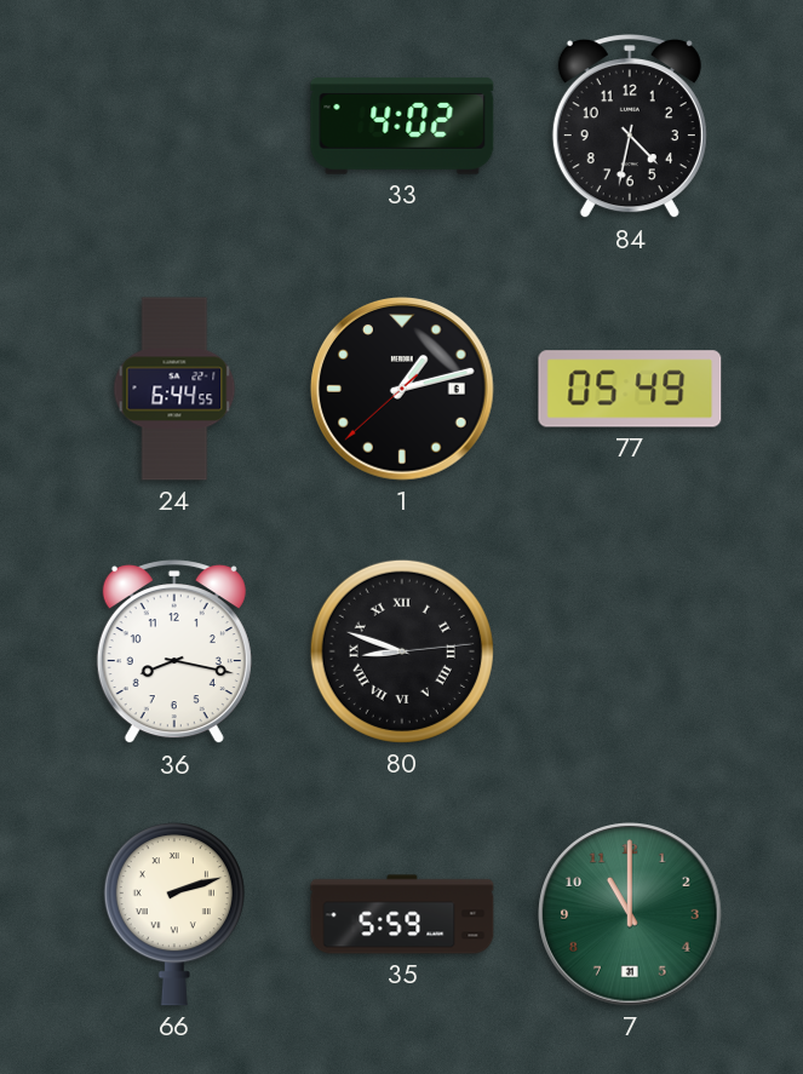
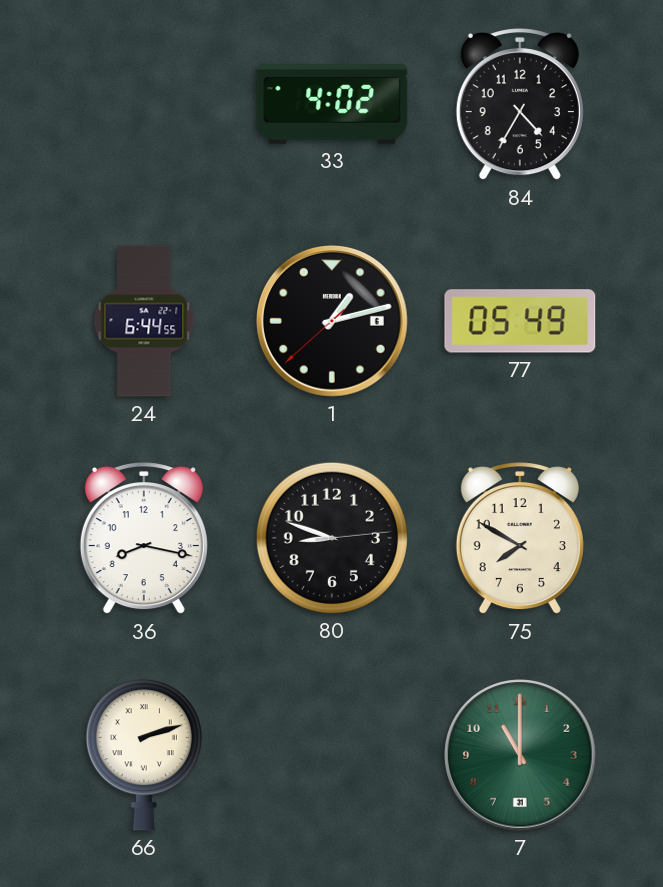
84: 4:32 -> 4:35 (520, 105)
80 numerals: Roman -> Arabic (332, 538)
75: none -> 7:50 (520, 539)
35: 5:59 -> none (402, 914)
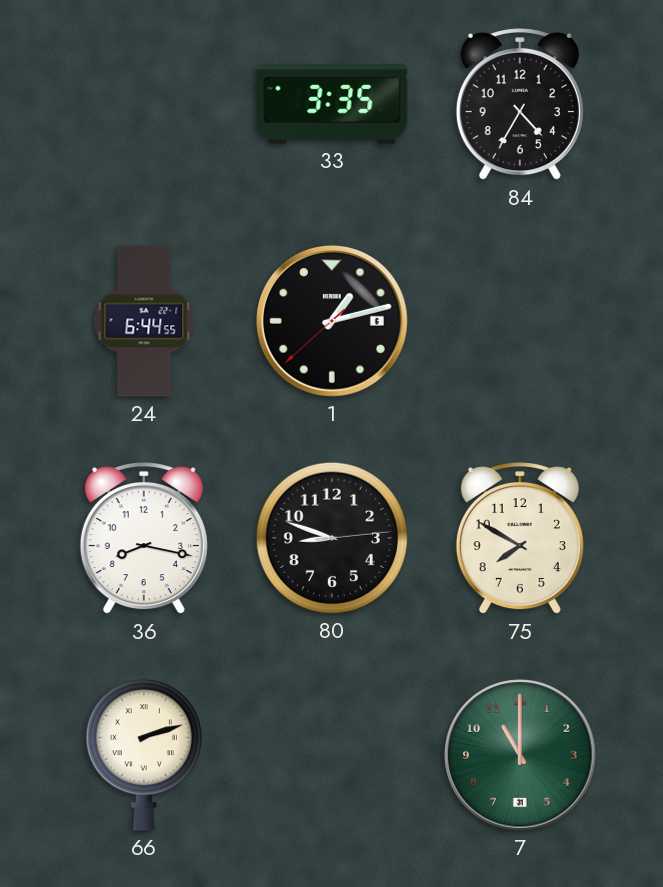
33: 4:02 -> 3:35 (332, 104)
77: 05:49 -> none (520, 321)
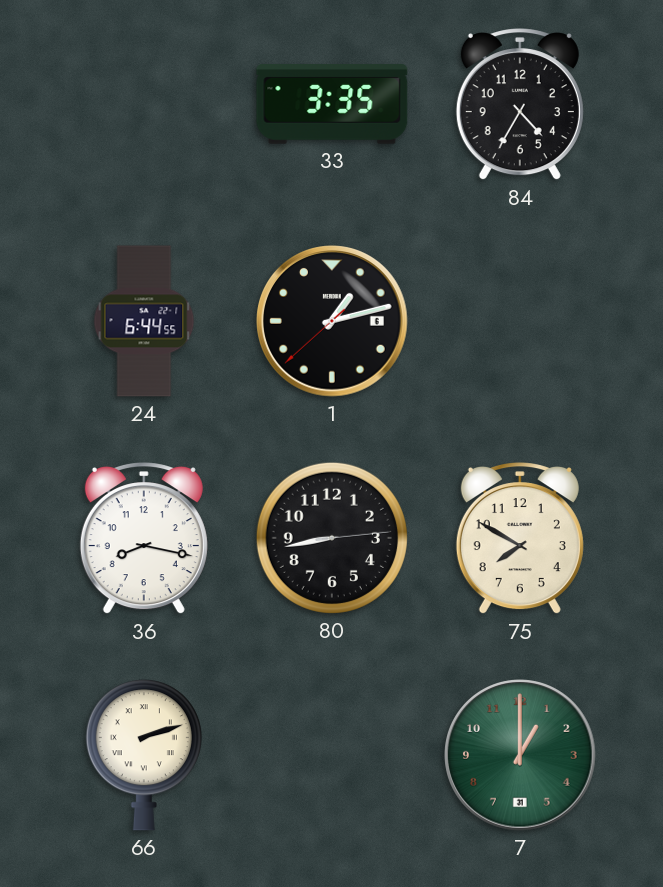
80: 8:48 -> 8:43 (332, 538)
7: 11:00 -> 1:00 (520, 755)
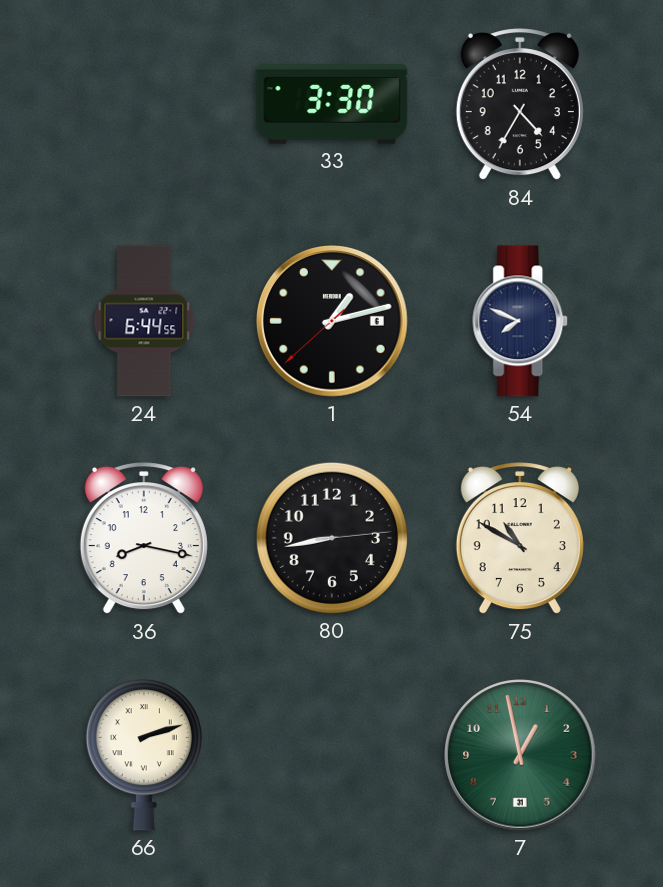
33: 3:35 -> 3:30 (332, 104)
54: none -> 7:49 (521, 321)
75: 7:50 -> 10:50 (520, 539)
7: 1:00 -> 12:58 (520, 755)
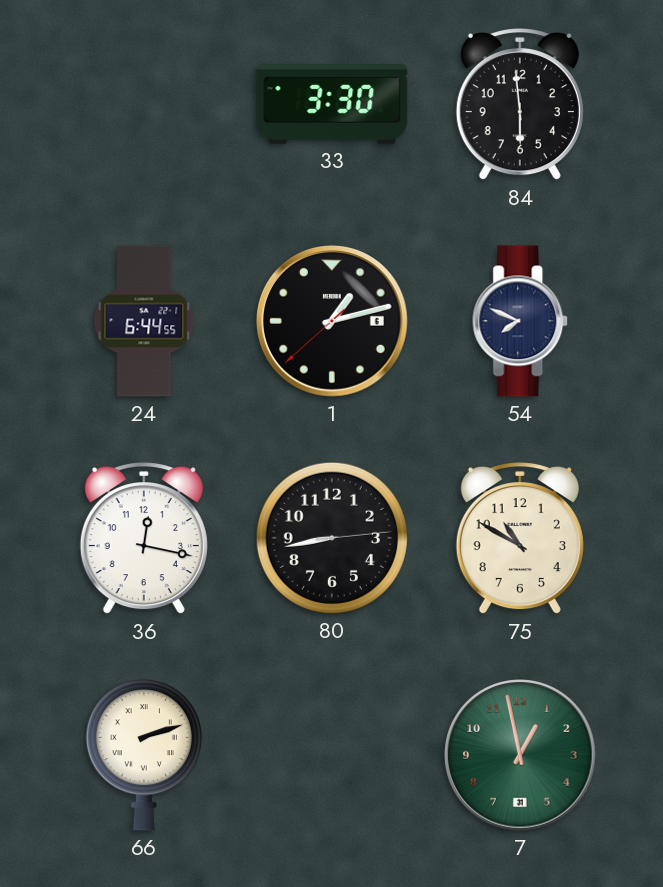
84: 4:35 -> 5:59 (520, 105)
36: 8:17 -> 12:17 (144, 539)
